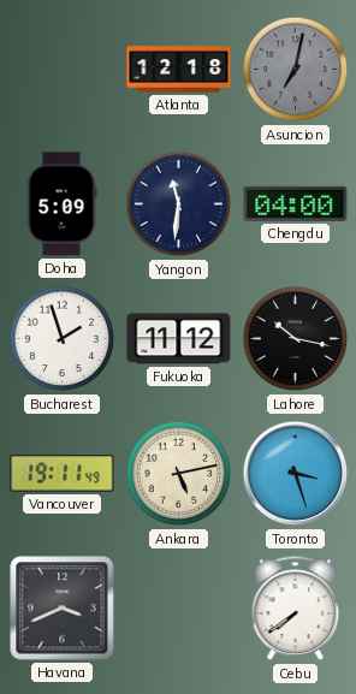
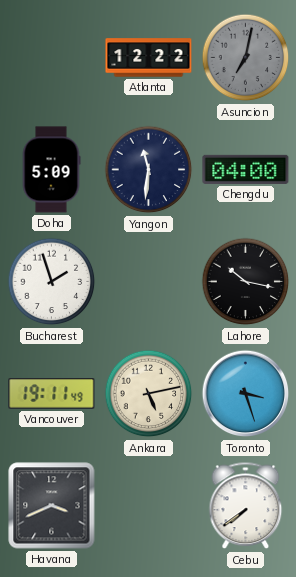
Atlanta: 12:18 -> 12:22 (149, 58)
Fukuoka: 11:12 -> none (179, 339)
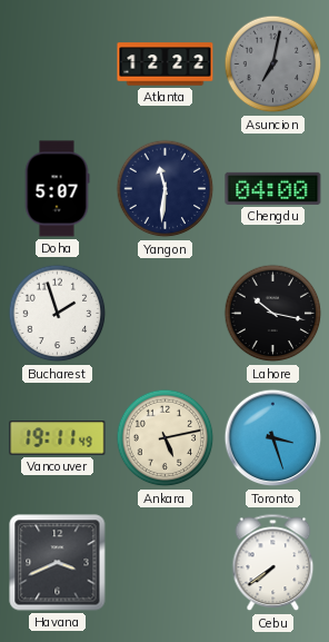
Doha: 5:09 -> 5:07 (57, 189)
